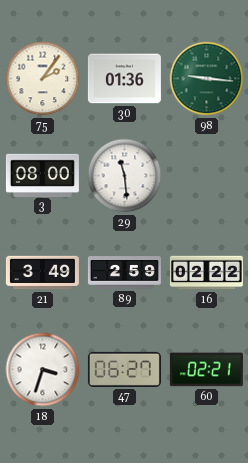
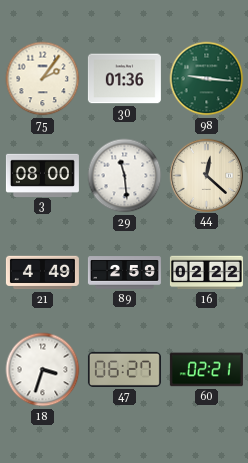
44: none -> 12:22 (206, 175)
21: 3:49 -> 4:49 (42, 273)
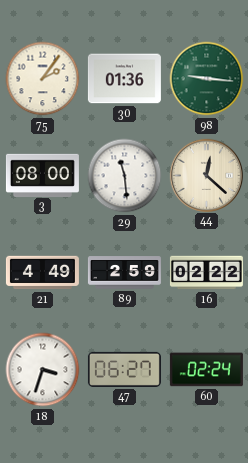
60: 02:21 -> 02:24 (206, 370)
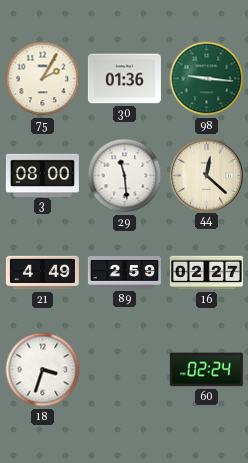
75: 2:06 -> 2:05 (43, 79)
16: 02:22 -> 02:27 (206, 273)
47: 06:27 -> none (124, 369)
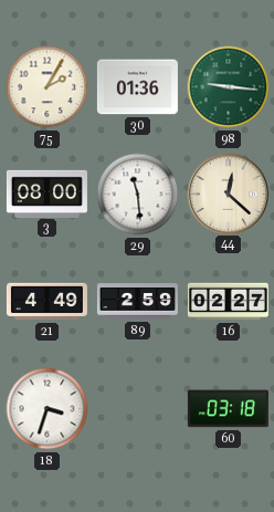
60: 02:24 -> 03:18 (228, 409)
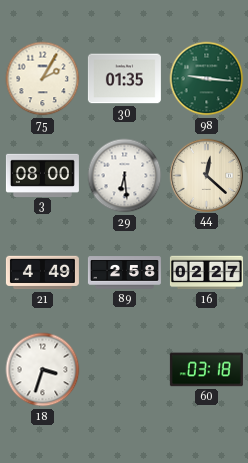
30: 01:36 -> 01:35 (124, 79)
29: 11:29 -> 6:29 (125, 176)
89: 2:59 -> 2:58 (124, 273)
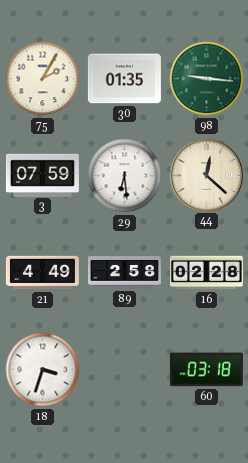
3: 08:00 -> 07:59 (42, 175)
16: 02:27 -> 02:28 (206, 273)
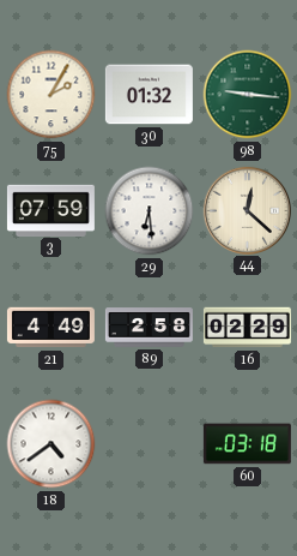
30: 01:35 -> 01:32 (148, 95)
16: 02:28 -> 02:29 (247, 328)
18: 3:33 -> 4:39 (51, 444)
